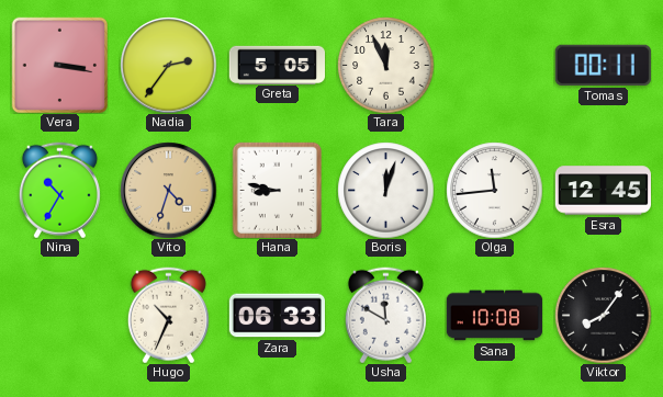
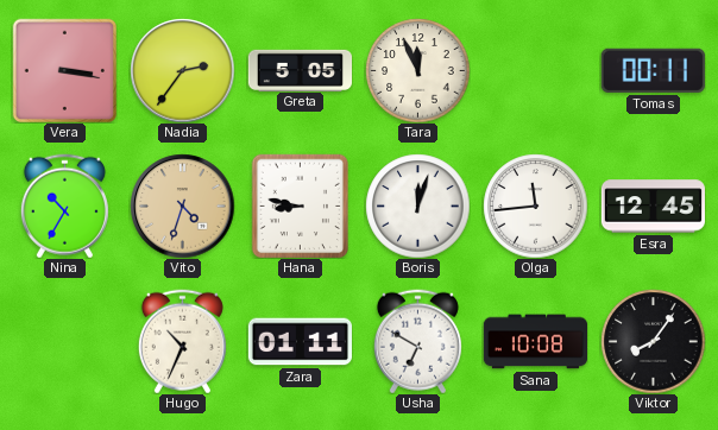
Zara: 06:33 -> 01:11 (300, 342)
Usha: 11:50 -> 6:50 (417, 341)
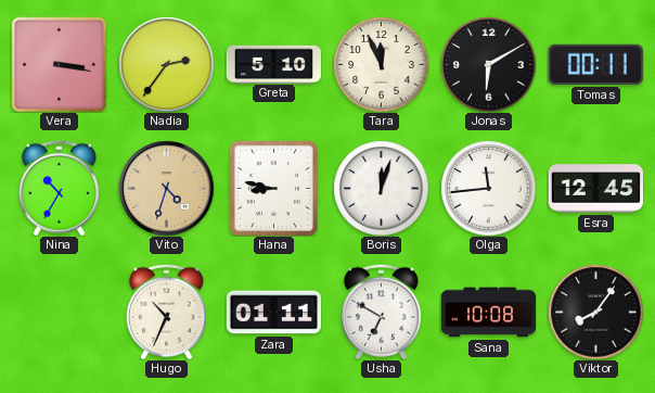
Greta: 5:05 -> 5:10 (273, 64)
Jonas: none -> 6:10 (488, 64)
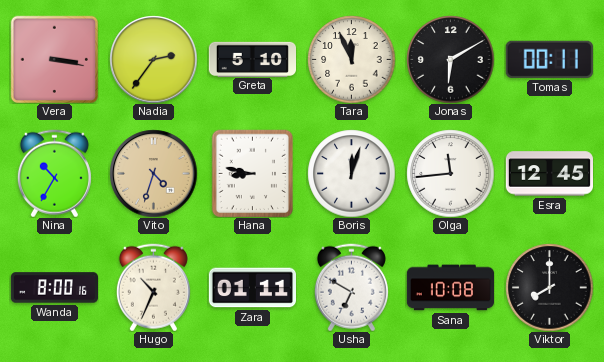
Wanda: none -> 8:00 (54, 288)
Viktor: 8:06 -> 8:00 (549, 287)
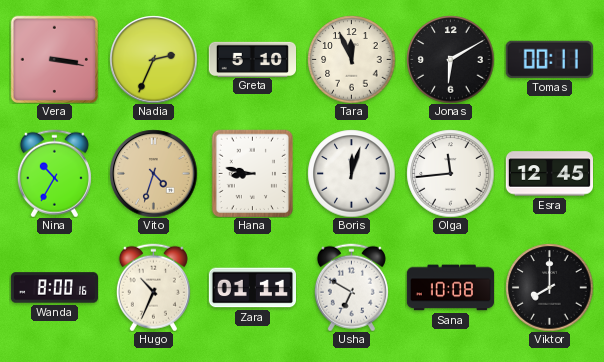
Nadia: 2:36 -> 2:34 (153, 59)
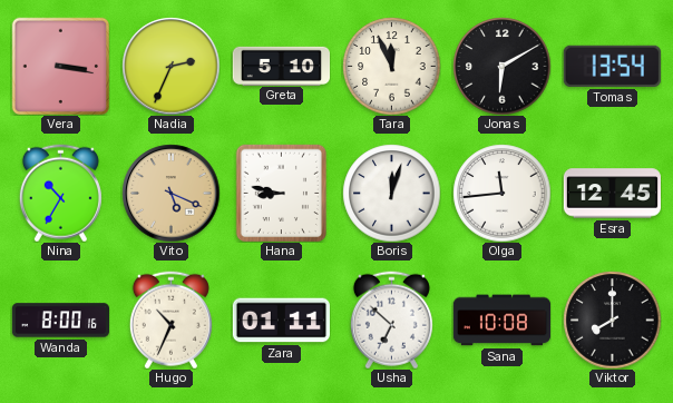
Tomas: 00:11 -> 13:54 (612, 66)
Vito: 4:33 -> 5:19 (170, 193)
Usha: 6:50 -> 6:52 (391, 320)
